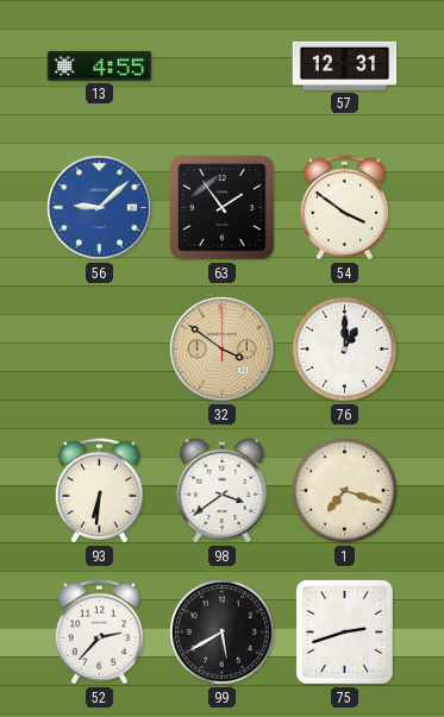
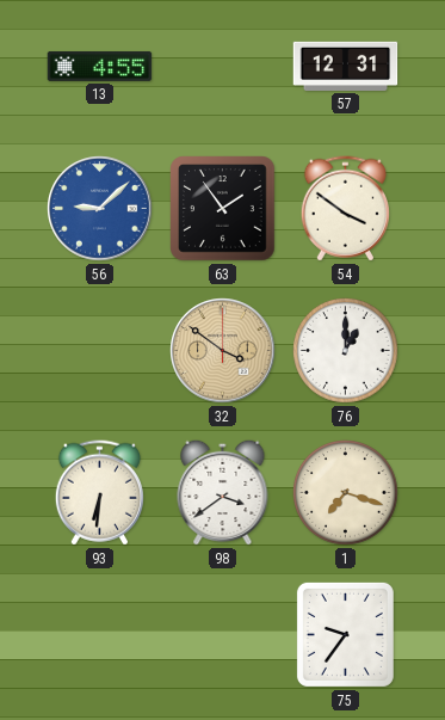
52: 2:37 -> none (99, 633)
99: 5:40 -> none (223, 633)
75: 2:42 -> 9:36 (345, 634)
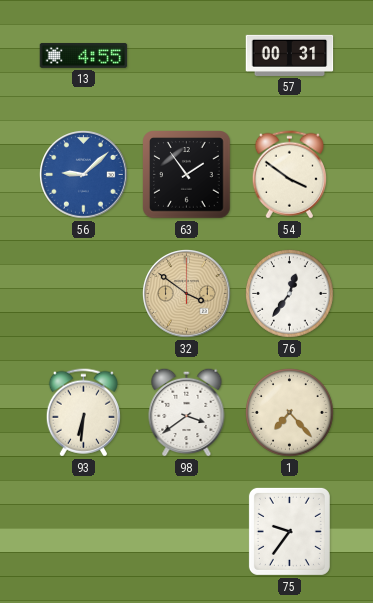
57: 12:31 -> 00:31 (290, 55)
76: 1:00 -> 12:36 (290, 294)
1: 7:18 -> 7:23 (290, 413)
